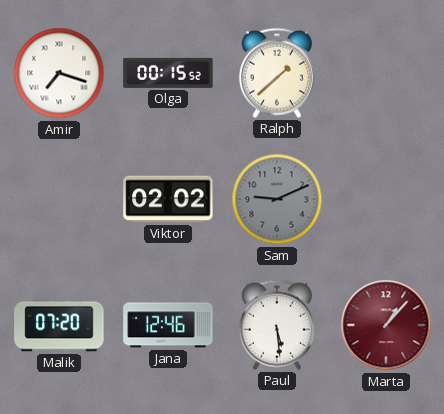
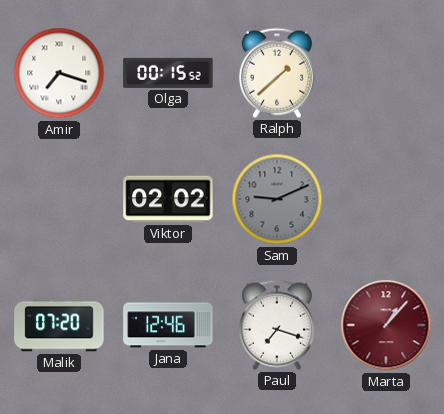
Paul: 5:29 -> 7:18 (277, 325)
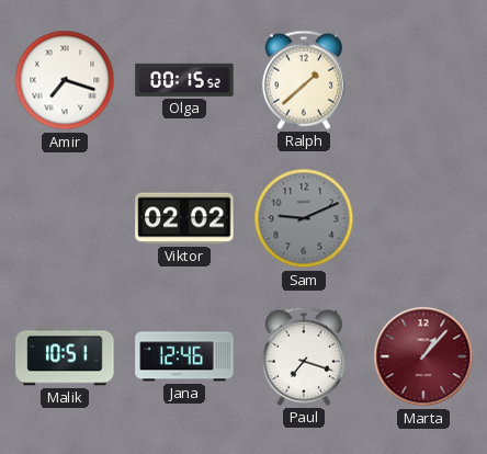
Malik: 07:20 -> 10:51 (65, 356)
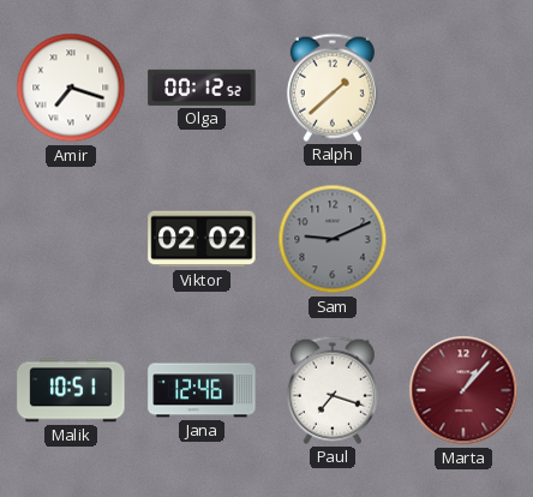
Olga: 00:15 -> 00:12 (202, 88)
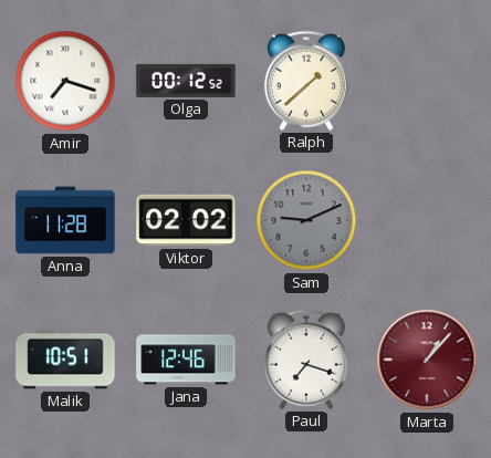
Anna: none -> 11:28 (65, 220)
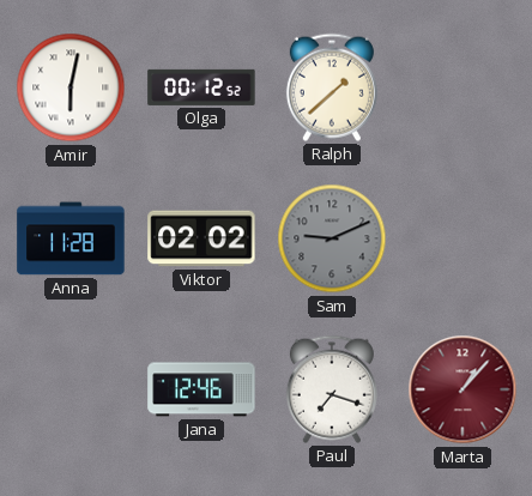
Amir: 7:18 -> 6:02 (71, 87)
Malik: 10:51 -> none (65, 360)
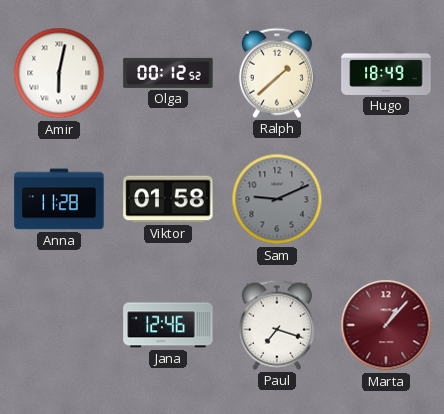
Hugo: none -> 18:49 (386, 73)
Viktor: 02:02 -> 01:58 (168, 199)
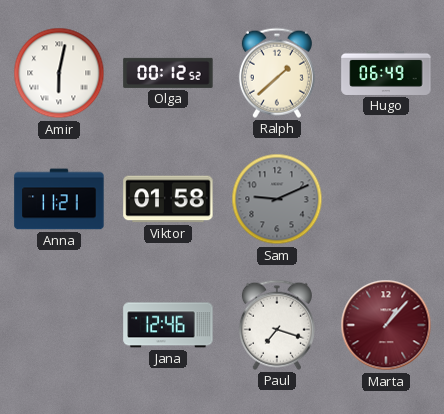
Hugo: 18:49 -> 06:49 (386, 73)
Anna: 11:28 -> 11:21 (59, 199)
